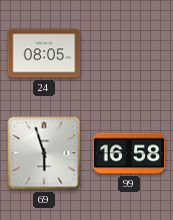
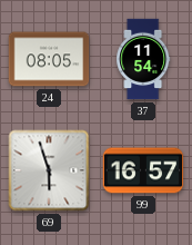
37: none -> 11:54 (143, 59)
99: 16:58 -> 16:57 (143, 170)
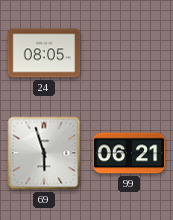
37: 11:54 -> none (143, 59)
99: 16:57 -> 06:21 (129, 153)
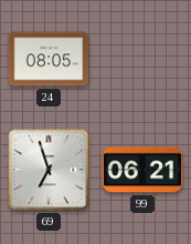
69: 5:57 -> 6:57 (49, 170)
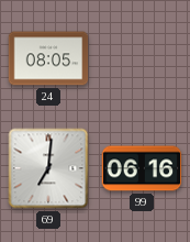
69: 6:57 -> 7:01 (48, 168)
99: 06:21 -> 06:16 (142, 168)
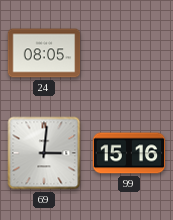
69: 7:01 -> 3:01 (44, 153)
99: 06:16 -> 15:16 (129, 153)
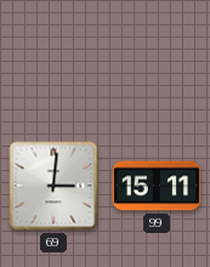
24: 08:05 -> none (44, 53)
99: 15:16 -> 15:11 (157, 186)
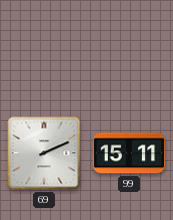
69: 3:01 -> 2:11 (44, 153)
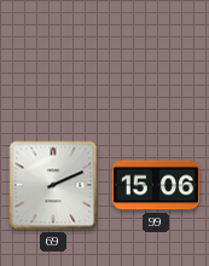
99: 15:11 -> 15:06 (156, 185)
